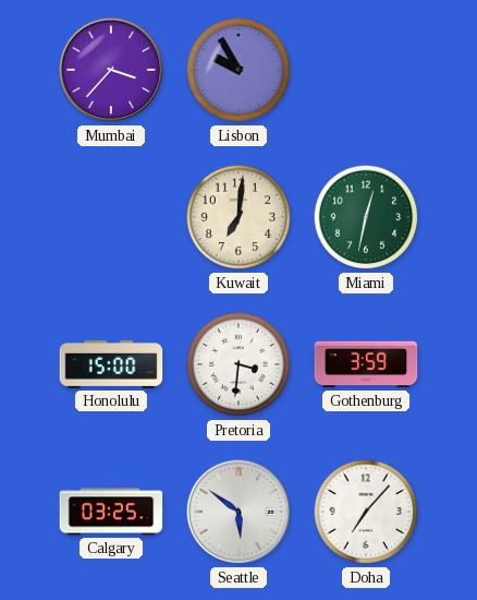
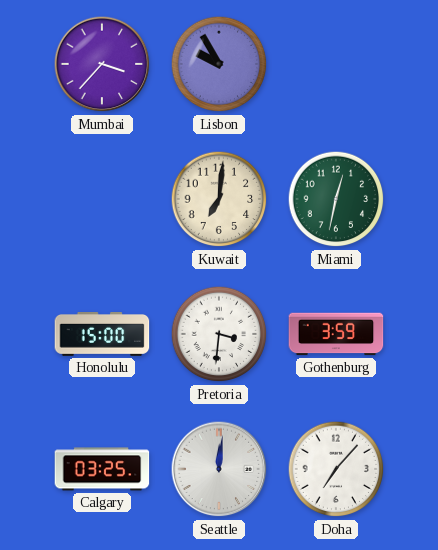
Seattle: 5:51 -> 12:01 (219, 469)
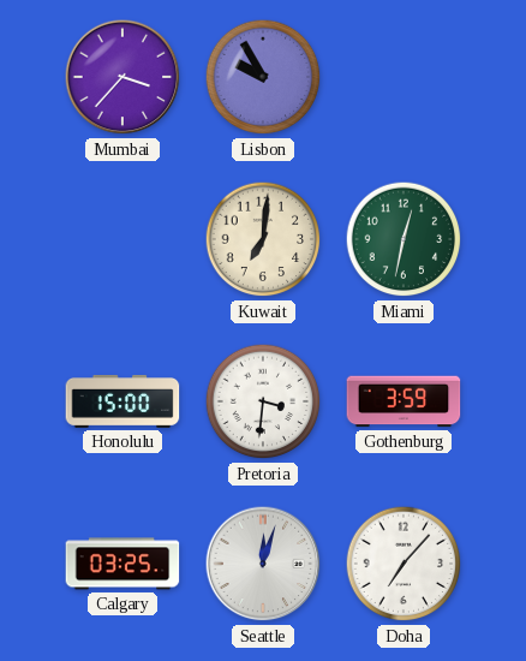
Seattle: 12:01 -> 12:03 (263, 564)
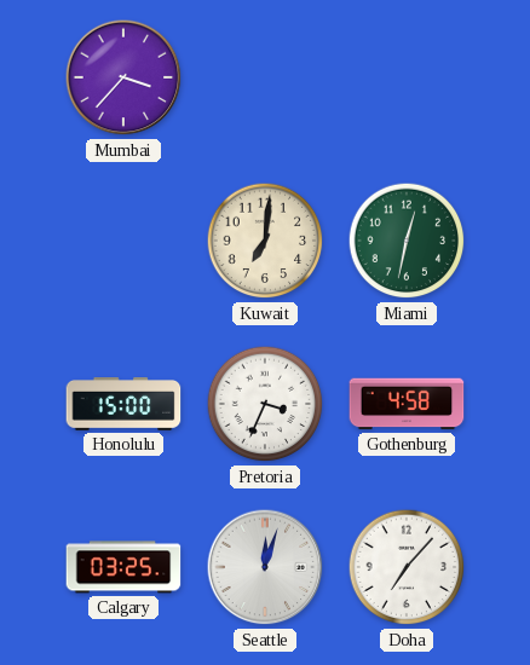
Lisbon: 9:55 -> none (263, 77)
Pretoria: 3:31 -> 3:34 (265, 404)
Gothenburg: 3:59 -> 4:58 (407, 404)
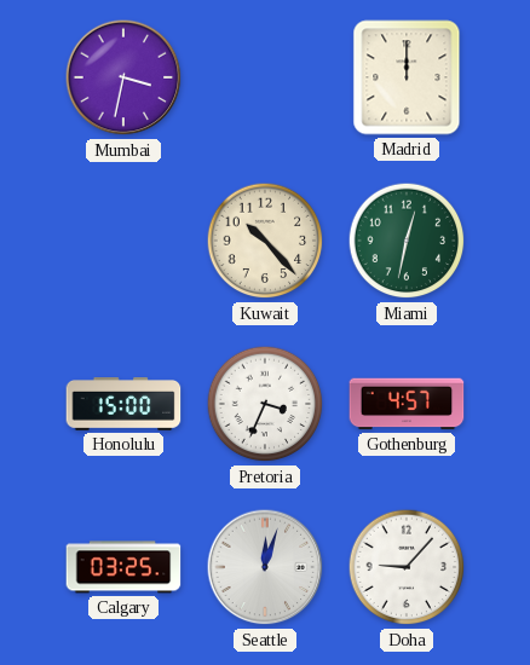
Mumbai: 3:37 -> 3:32 (123, 77)
Madrid: none -> 12:00 (407, 77)
Kuwait: 7:01 -> 10:23 (265, 241)
Gothenburg: 4:58 -> 4:57 (407, 404)
Doha: 7:07 -> 9:07 (407, 567)
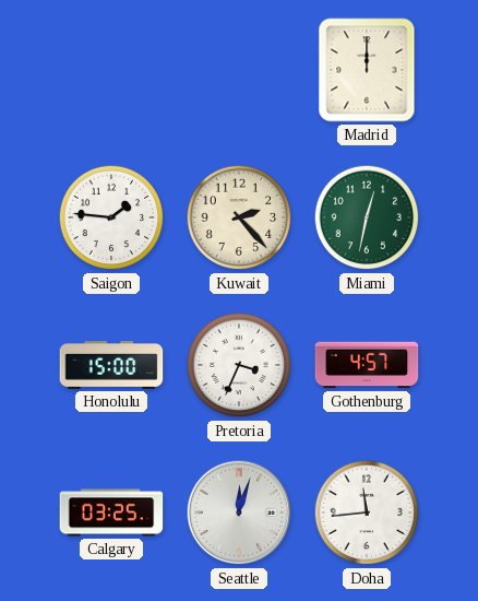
Mumbai: 3:32 -> none (123, 77)
Saigon: none -> 1:46 (111, 217)
Kuwait: 10:23 -> 2:23 (239, 217)
Doha: 9:07 -> 11:44 (367, 512)
